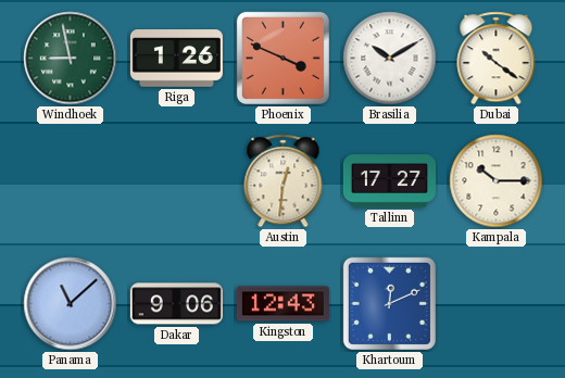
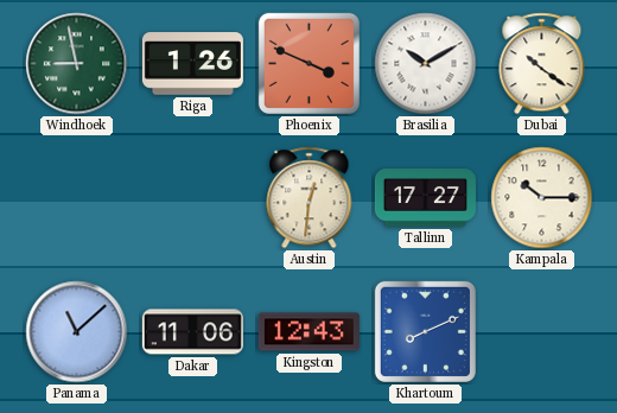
Dakar: 9:06 -> 11:06 (192, 332)
Khartoum: 12:11 -> 8:11 (425, 331)
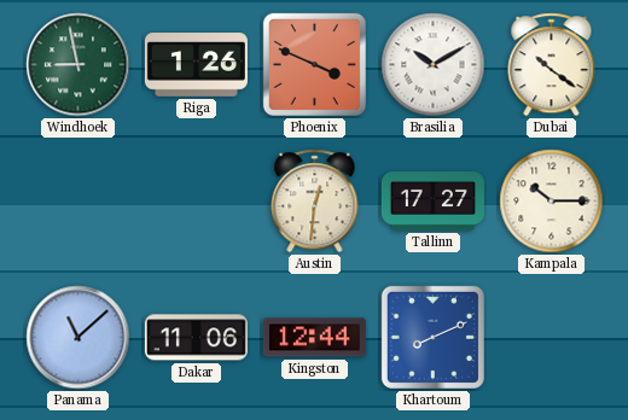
Kingston: 12:43 -> 12:44 (314, 338)
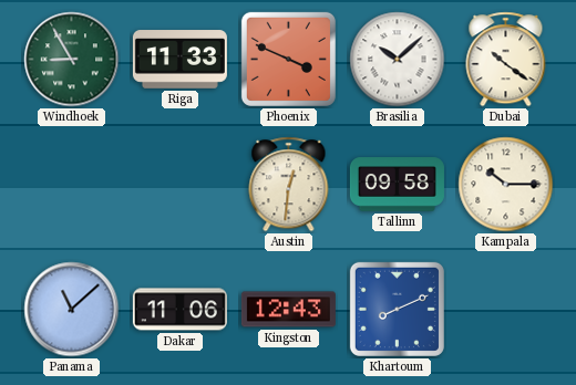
Windhoek: 8:58 -> 8:55 (72, 60)
Riga: 1:26 -> 11:33 (179, 60)
Brasilia: 10:10 -> 10:08 (398, 60)
Tallinn: 17:27 -> 09:58 (397, 185)
Kingston: 12:44 -> 12:43 (288, 310)
